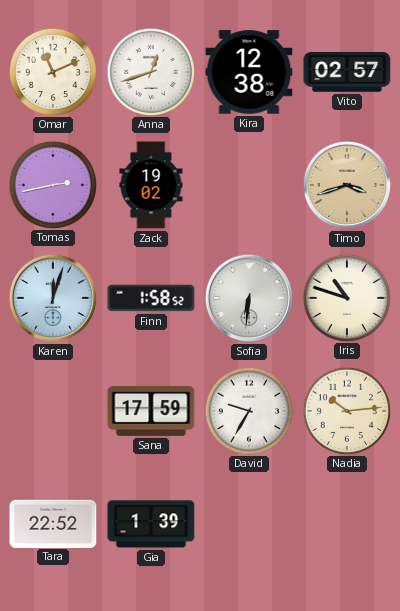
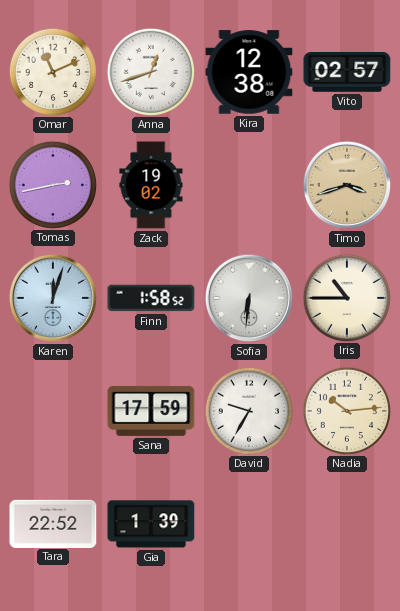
Iris: 10:48 -> 10:45 (346, 297)
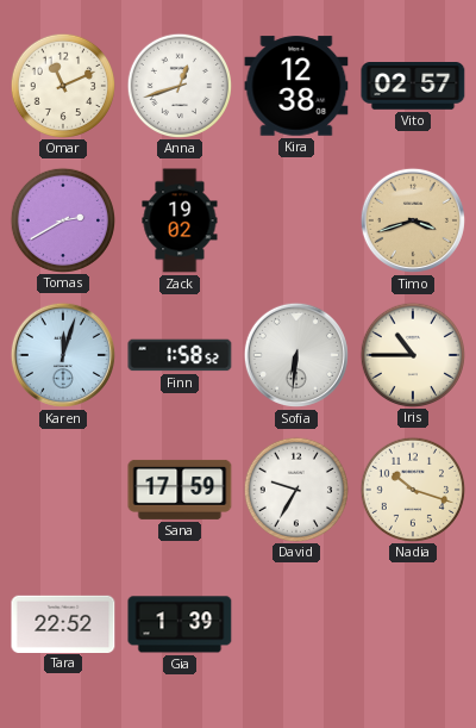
Tomas: 2:43 -> 2:40 (62, 219)
Nadia: 10:14 -> 10:18 (412, 489)
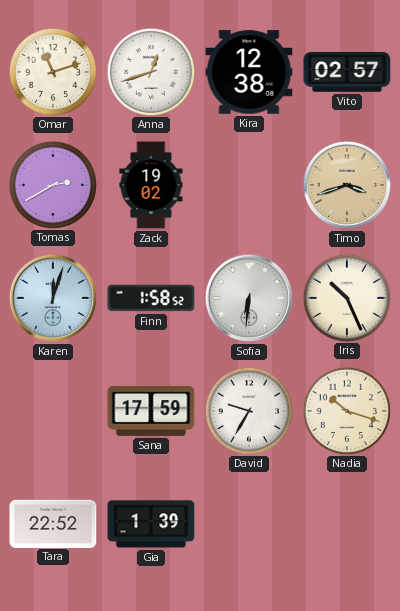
Omar: 11:11 -> 11:12 (52, 71)
Iris: 10:45 -> 10:26 (346, 297)
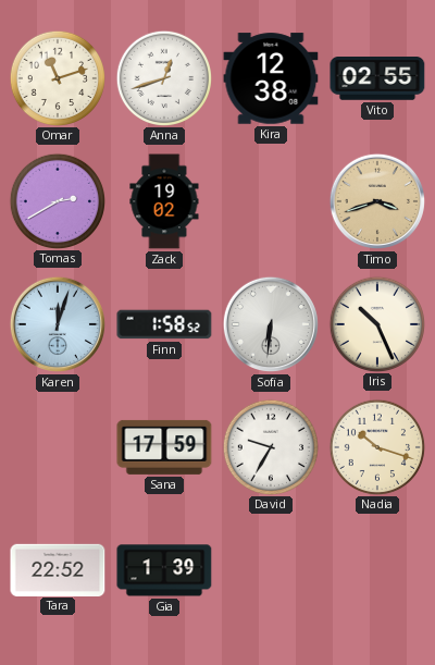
Vito: 02:57 -> 02:55 (377, 78)
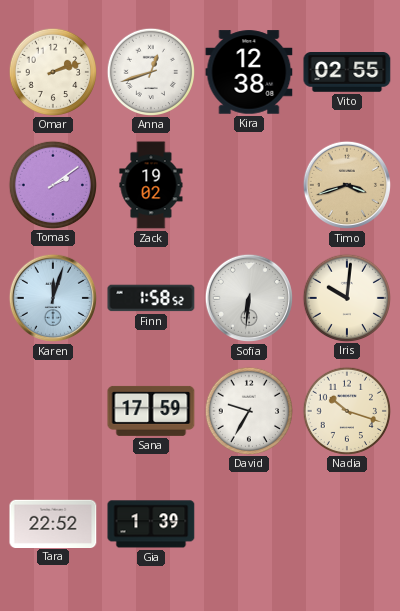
Omar: 11:12 -> 2:12 (52, 71)
Tomas: 2:40 -> 2:09 (52, 184)
Iris: 10:26 -> 10:01 (346, 297)
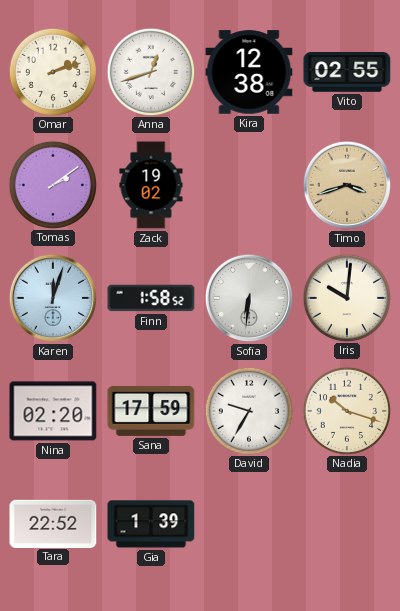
Nina: none -> 02:20 (53, 411)
